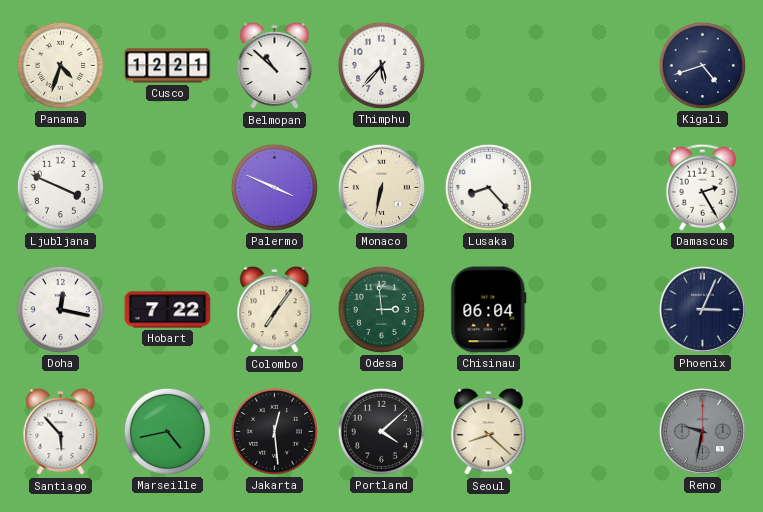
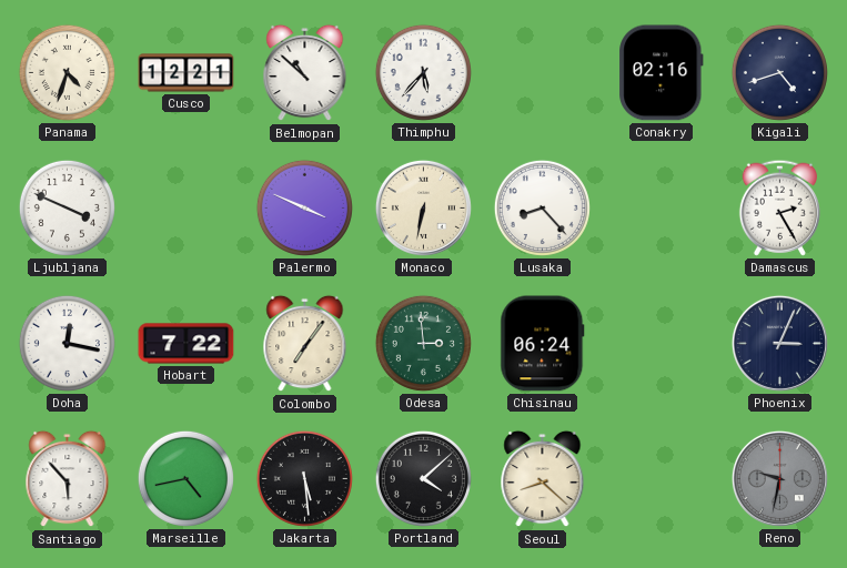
Conakry: none -> 02:16 (662, 73)
Chisinau: 06:04 -> 06:24 (543, 344)
Jakarta: 12:29 -> 5:29 (304, 478)
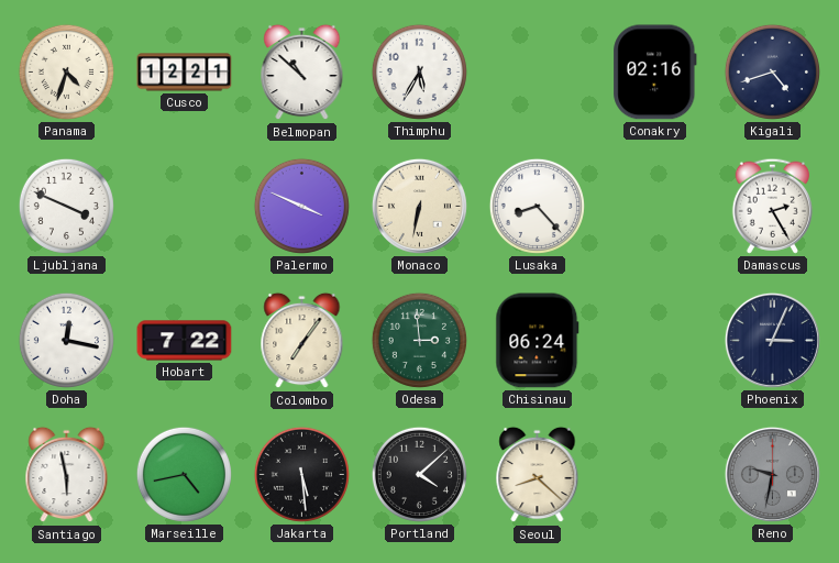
Thimphu: 5:37 -> 5:35 (419, 71)
Santiago: 5:53 -> 5:58 (67, 475)
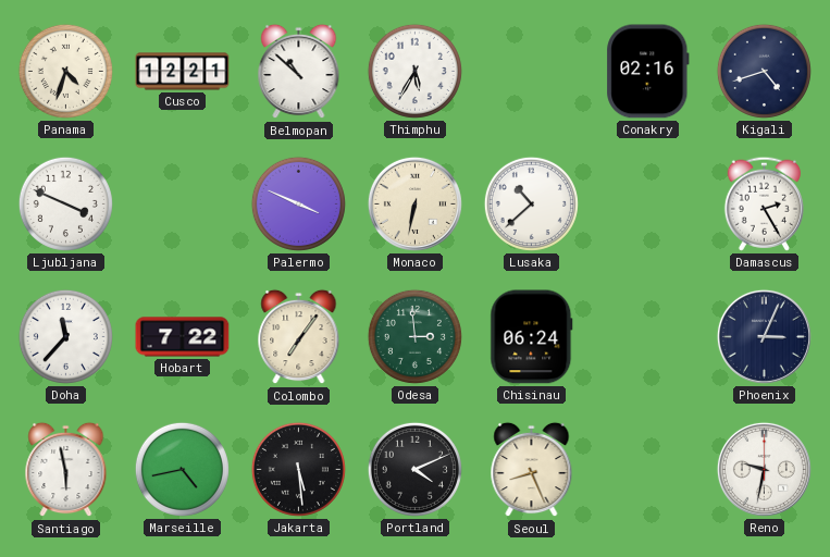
Lusaka: 8:23 -> 10:38 (531, 203)
Doha: 12:17 -> 11:37 (65, 336)
Portland: 4:08 -> 4:11 (414, 469)
Seoul: 8:22 -> 8:26 (532, 470)
Reno dial: grey -> white (764, 469)
